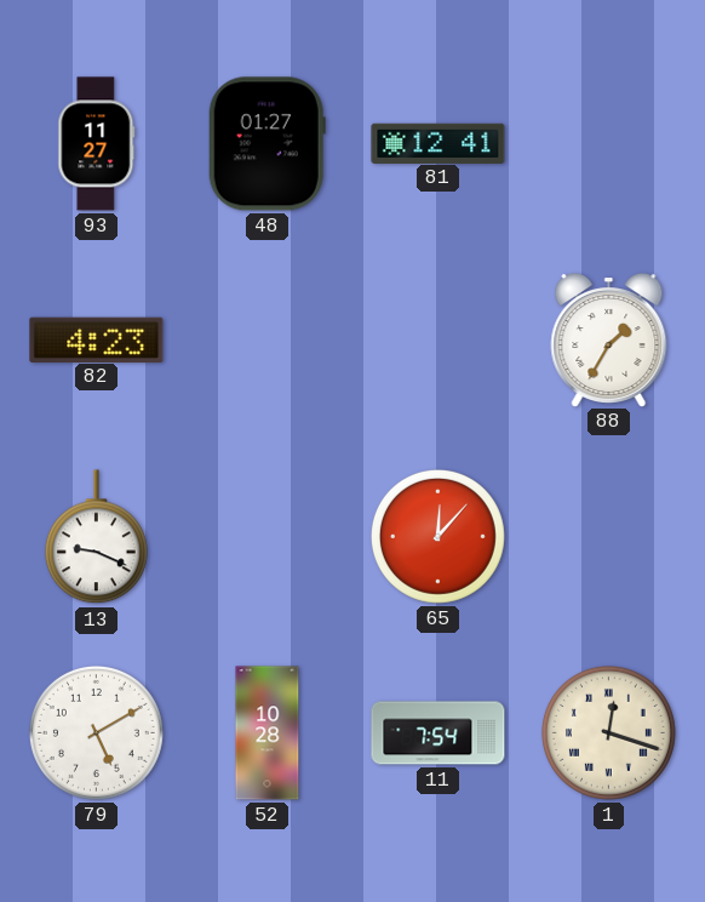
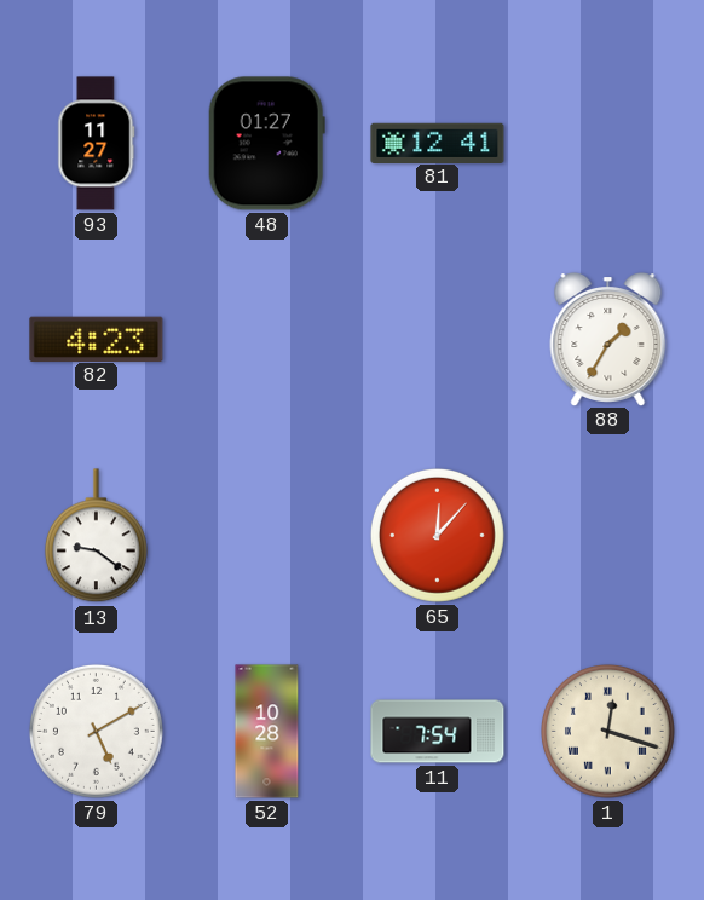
13: 9:19 -> 9:21 (96, 536)
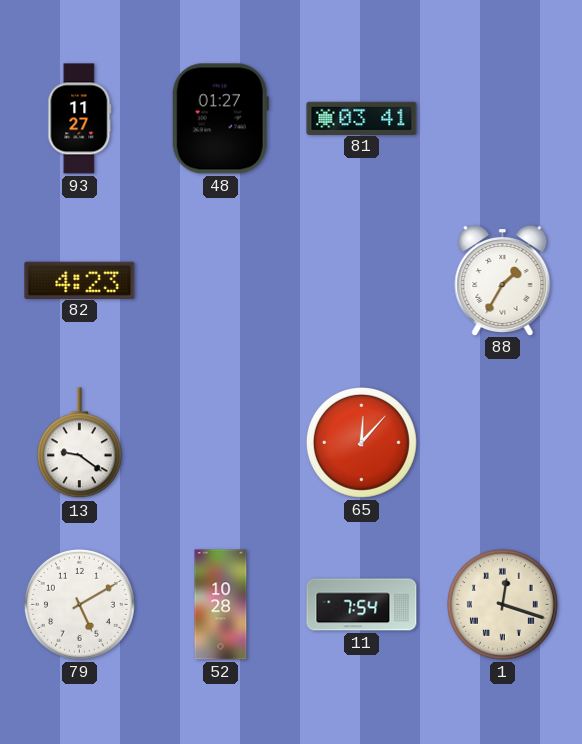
81: 12:41 -> 03:41 (362, 118)
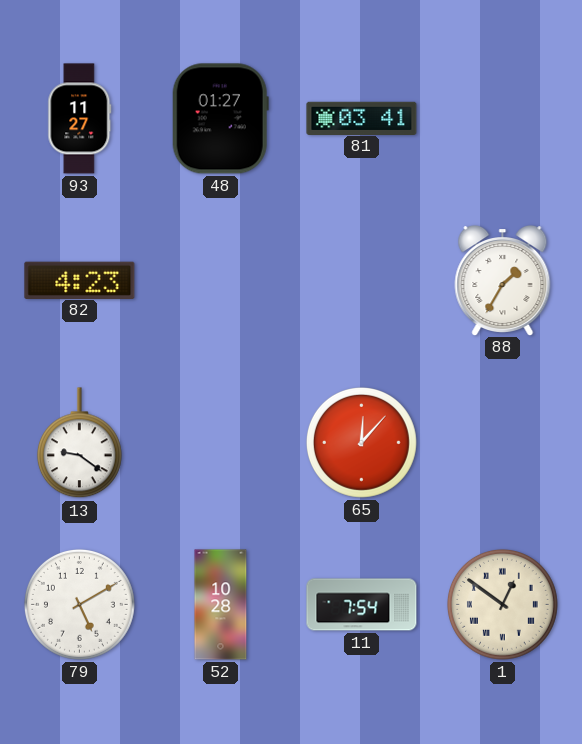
1: 12:18 -> 12:51 (502, 604)
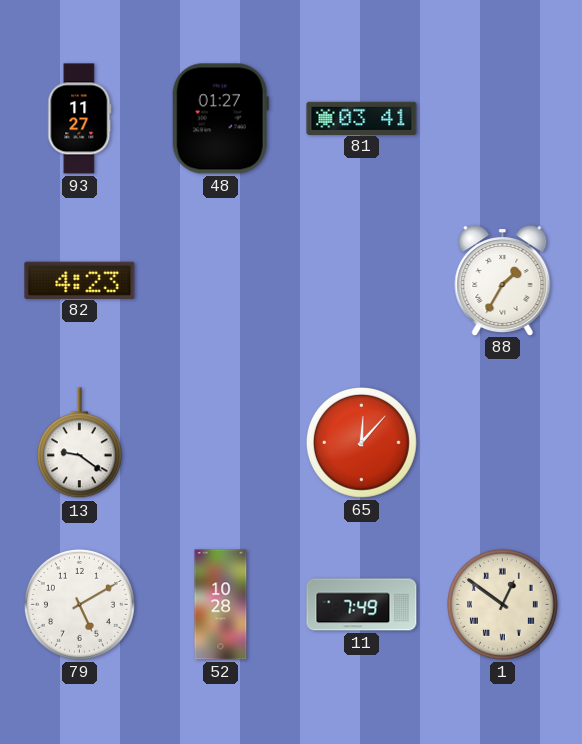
11: 7:54 -> 7:49 (362, 605)
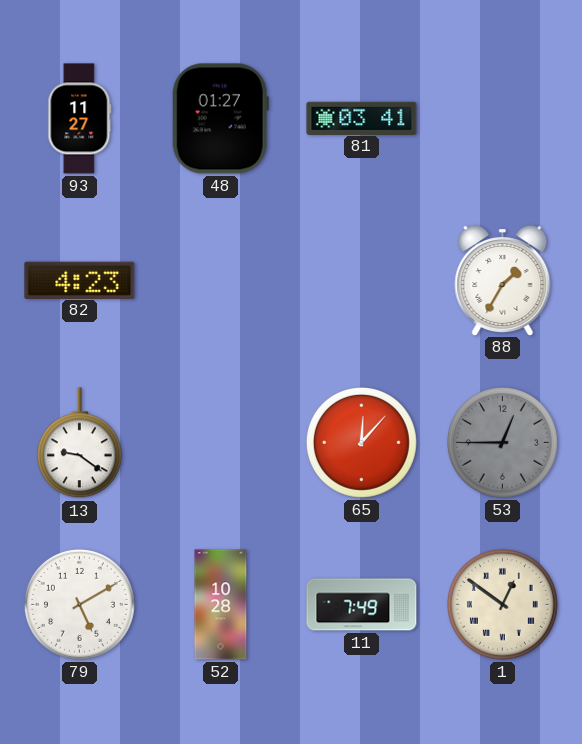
53: none -> 12:45 (502, 442)
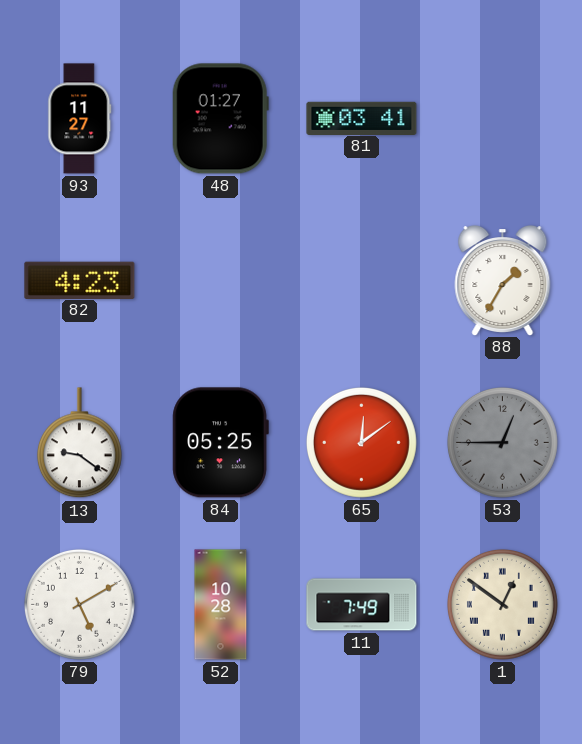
84: none -> 05:25 (220, 443)
65: 12:07 -> 12:09 (361, 442)
